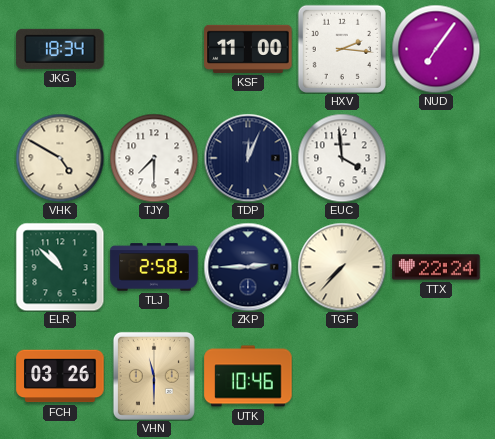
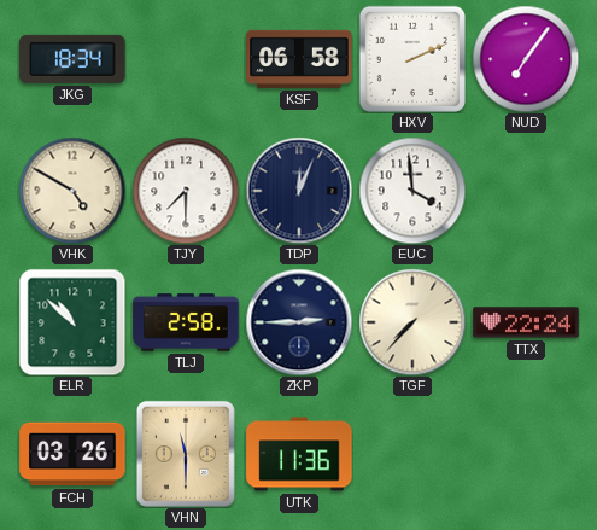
KSF: 11:00 -> 06:58 (299, 59)
HXV: 2:16 -> 2:11 (412, 59)
UTK: 10:46 -> 11:36 (299, 454)
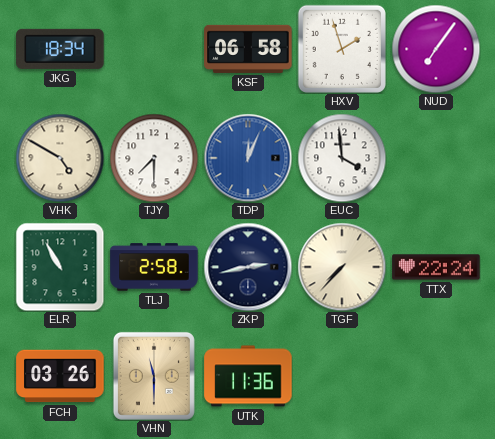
HXV: 2:11 -> 1:57 (342, 49)
TDP dial: navy -> blue (248, 158)
ELR: 10:52 -> 10:55 (60, 267)
ZKP: 2:45 -> 2:43 (248, 267)
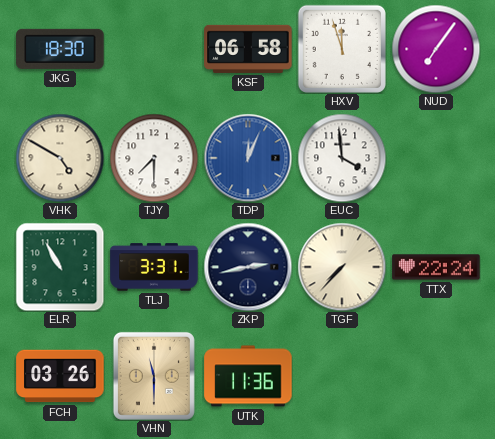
JKG: 18:34 -> 18:30 (60, 49)
HXV: 1:57 -> 11:57 (342, 49)
TLJ: 2:58 -> 3:31 (154, 267)
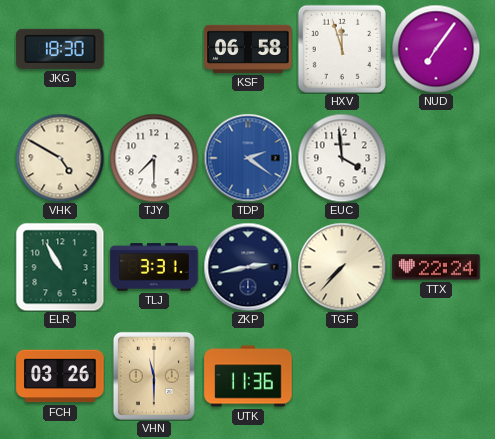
TDP: 12:04 -> 2:21 (248, 158)
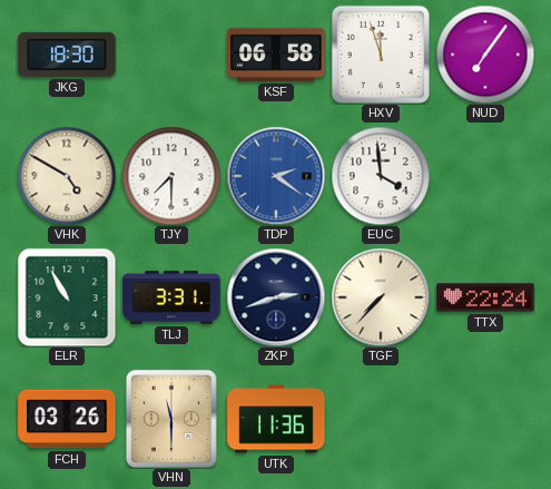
ZKP: 2:43 -> 2:42 (276, 297)
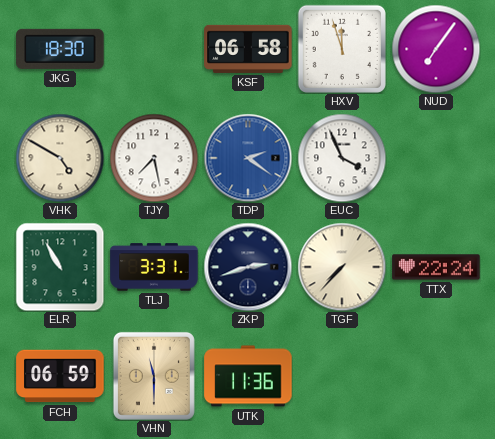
TJY: 7:30 -> 7:28 (154, 158)
EUC: 3:59 -> 3:56 (342, 158)
FCH: 03:26 -> 06:59 (60, 376)
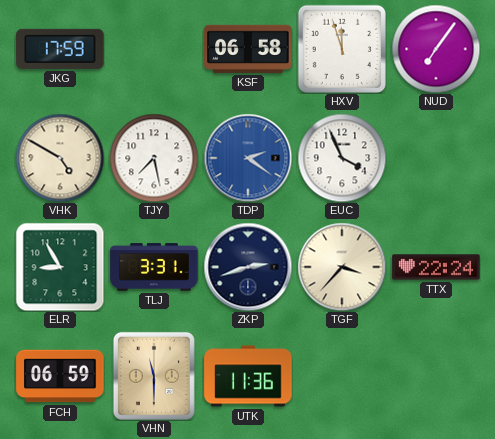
JKG: 18:30 -> 17:59 (60, 49)
ELR: 10:55 -> 8:55 (60, 267)
TGF: 7:37 -> 3:37 (342, 267)
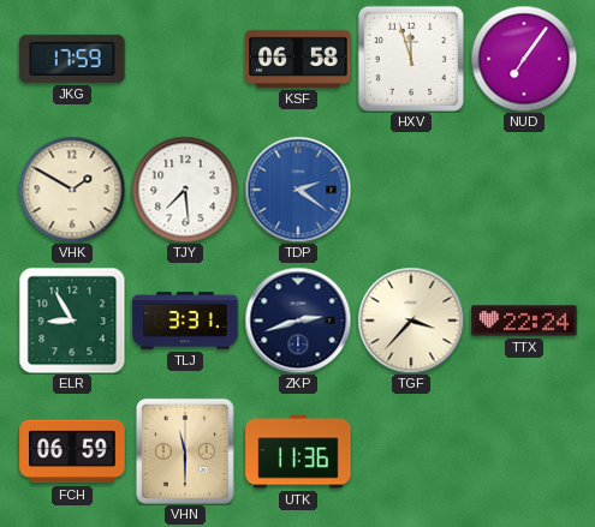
VHK: 4:50 -> 1:50 (72, 190)
TJY: 7:28 -> 7:29 (185, 190)
EUC: 3:56 -> none (342, 158)
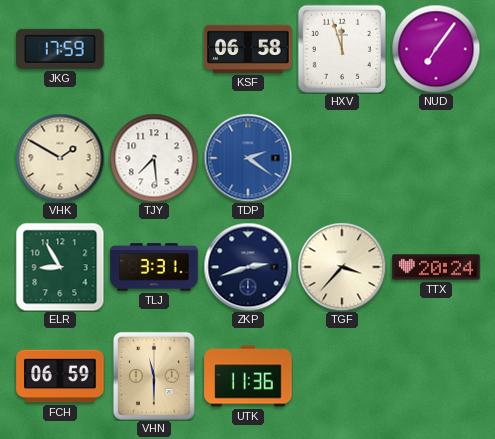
TTX: 22:24 -> 20:24 (436, 267)
